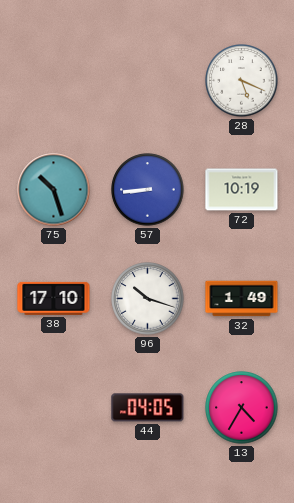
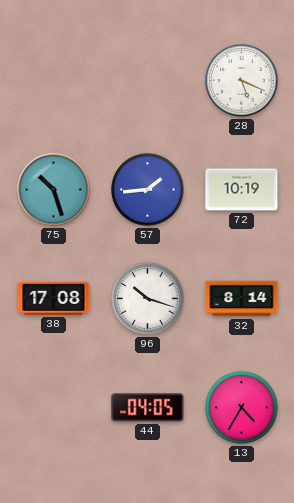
57: 8:44 -> 1:44 (148, 190)
38: 17:10 -> 17:08 (54, 298)
32: 1:49 -> 8:14 (242, 299)
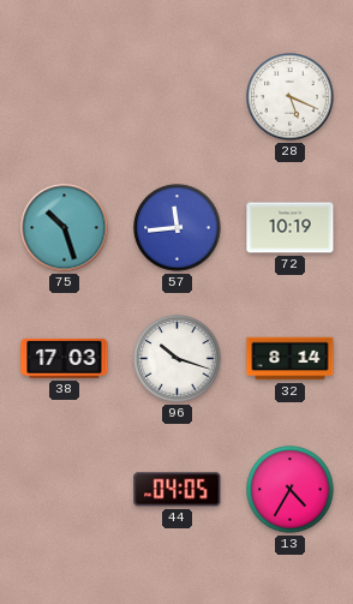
57: 1:44 -> 11:44 (178, 228)
38: 17:08 -> 17:03 (65, 358)
